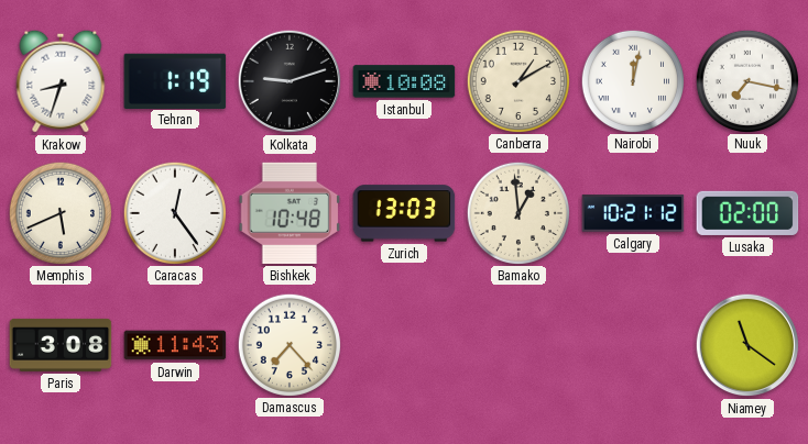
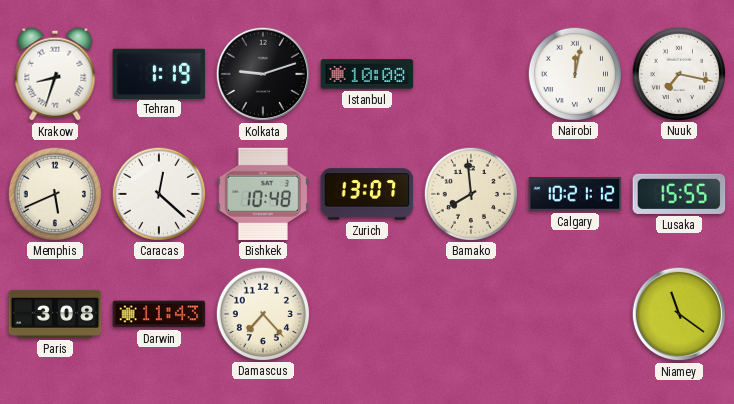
Canberra: 1:10 -> none (517, 80)
Caracas: 12:24 -> 12:22 (158, 193)
Zurich: 13:03 -> 13:07 (367, 194)
Bamako: 12:59 -> 7:59 (470, 193)
Lusaka: 02:00 -> 15:55 (679, 194)
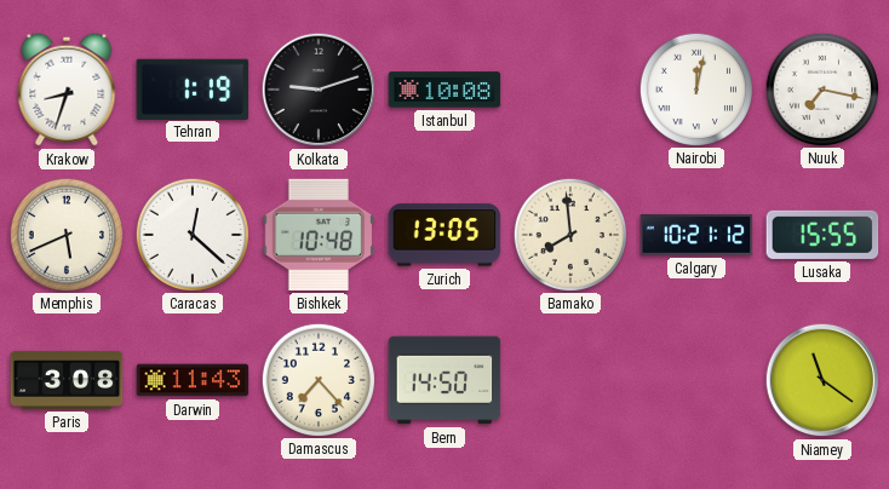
Zurich: 13:07 -> 13:05 (444, 235)
Bern: none -> 14:50 (444, 380)
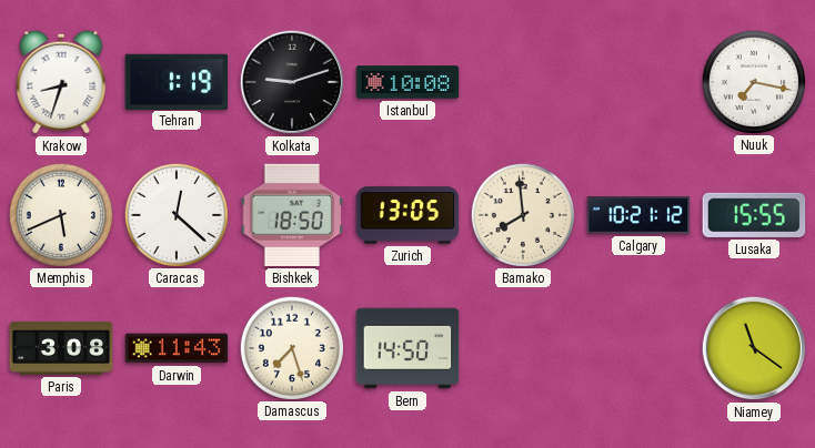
Nairobi: 12:02 -> none (695, 88)
Bishkek: 10:48 -> 18:50 (292, 215)
Damascus: 7:23 -> 7:27 (291, 347)
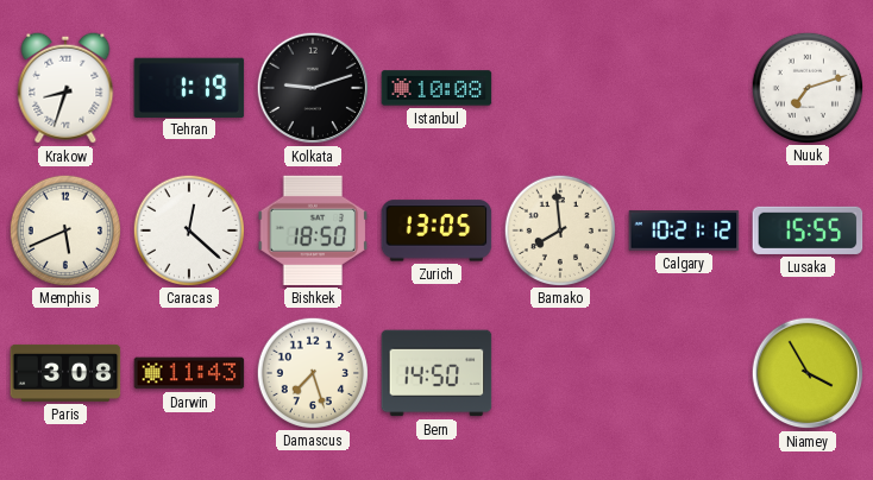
Nuuk: 7:17 -> 7:12 (806, 87)
Niamey: 11:21 -> 3:55 (808, 373)
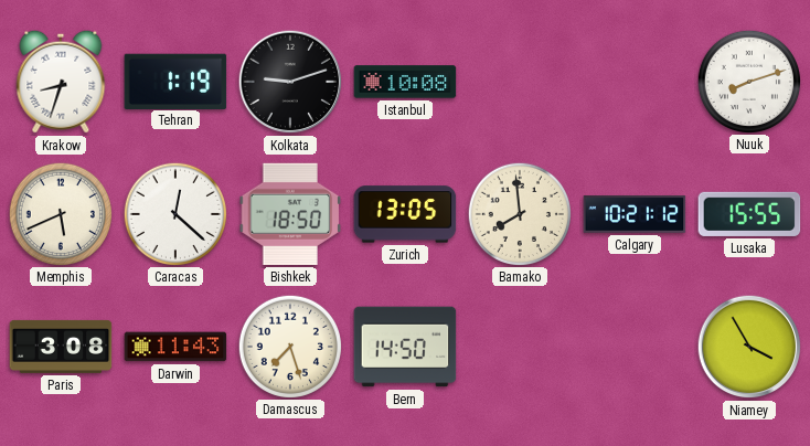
Nuuk: 7:12 -> 8:12 (748, 81)
